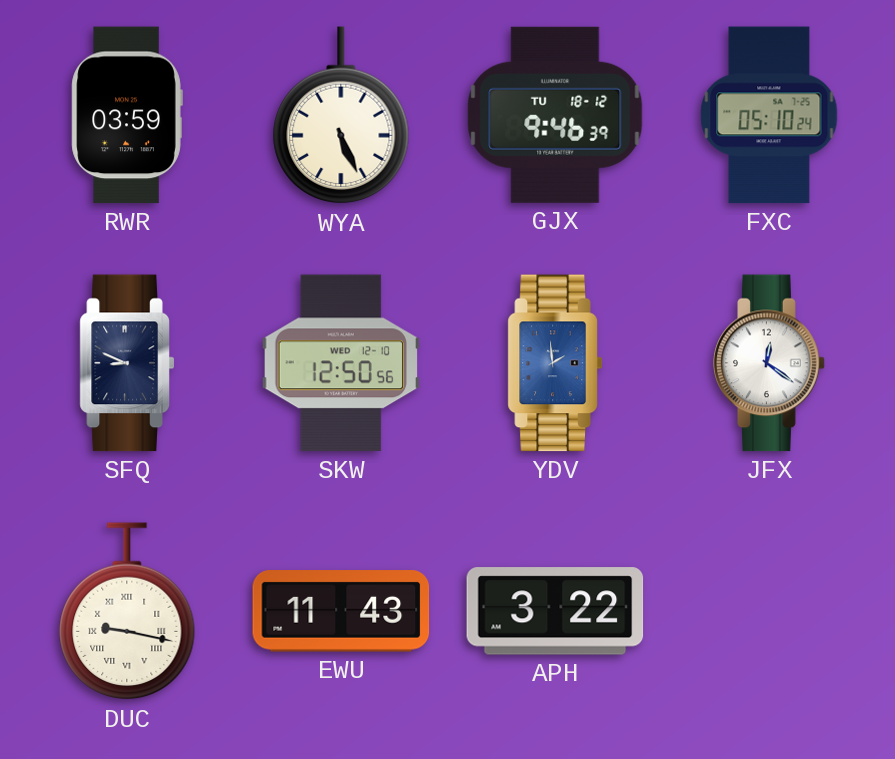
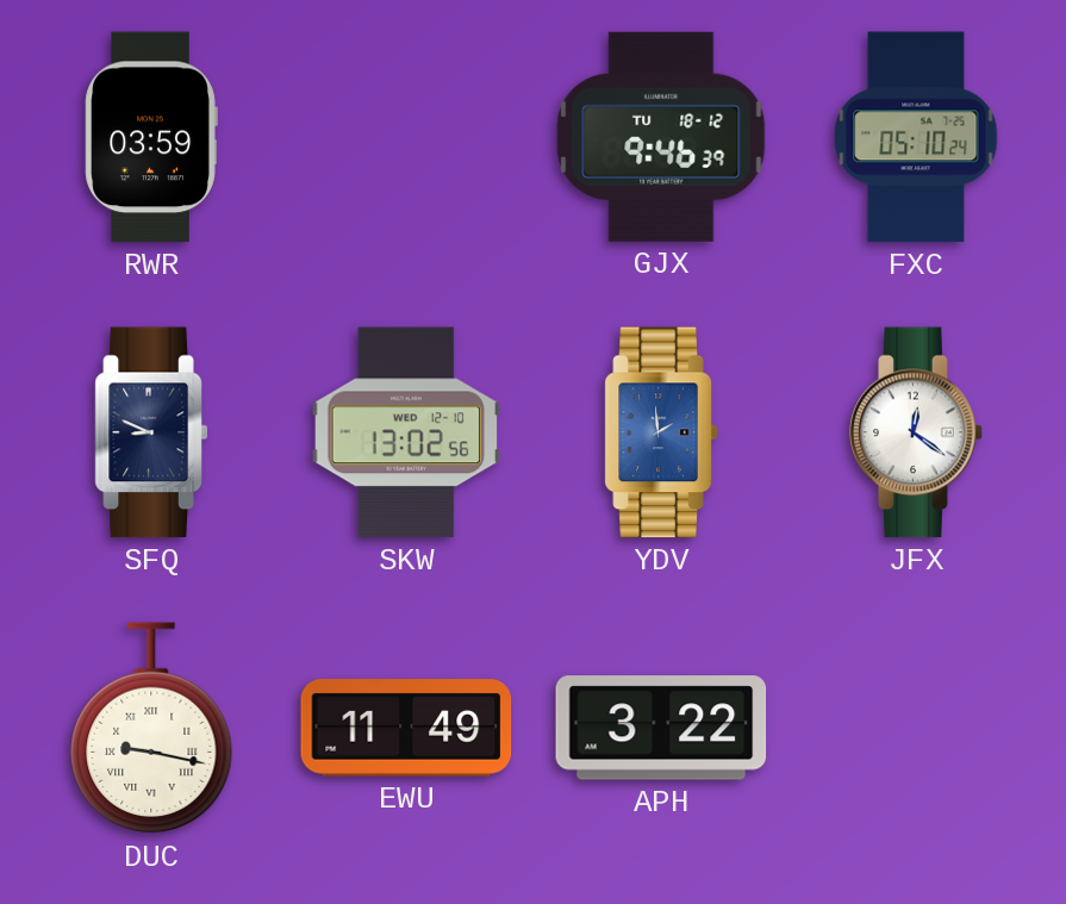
WYA: 5:26 -> none (341, 116)
SKW: 12:50 -> 13:02 (406, 432)
EWU: 11:43 -> 11:49 (406, 728)
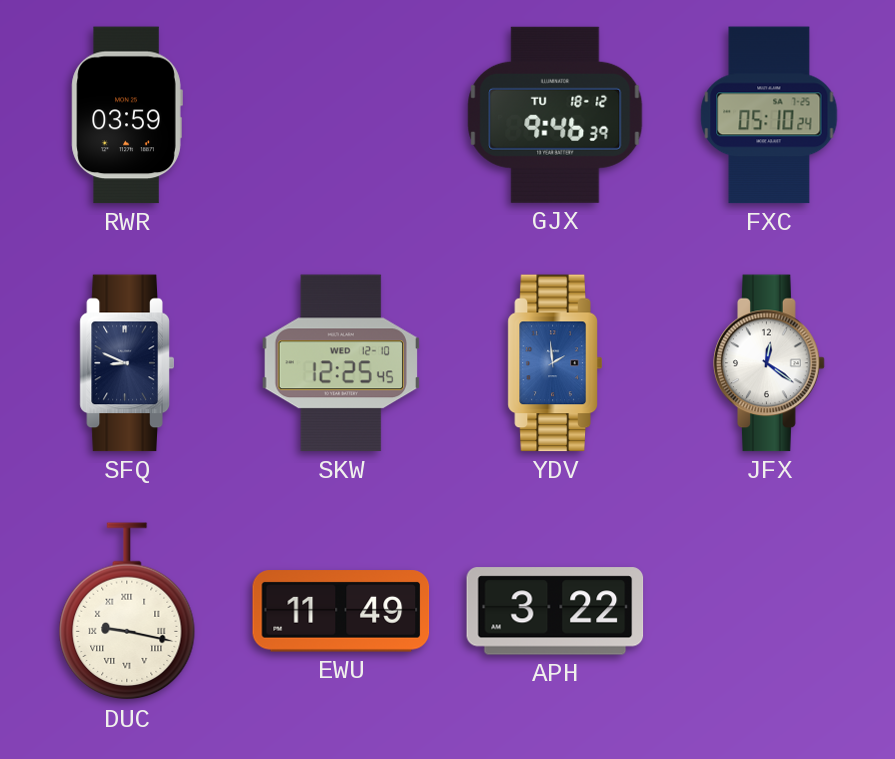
SKW: 13:02 -> 12:25 (341, 363)
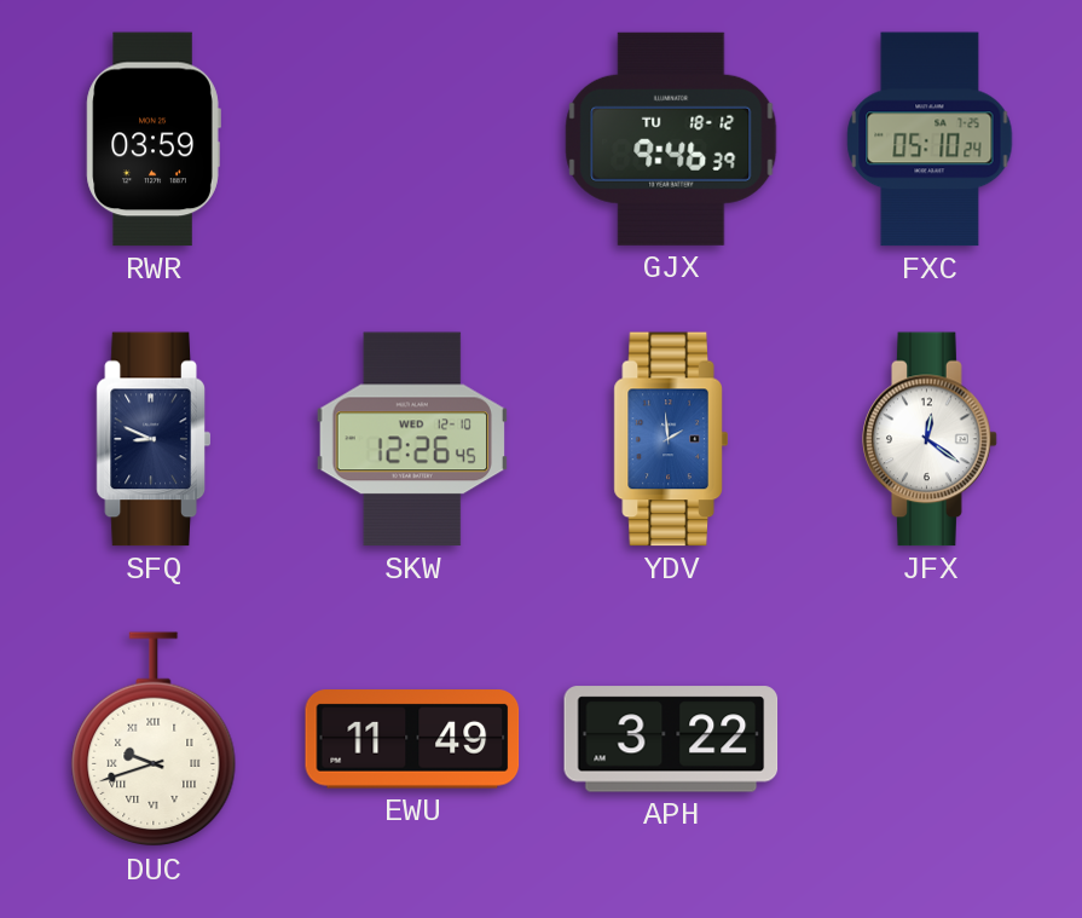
SKW: 12:25 -> 12:26 (412, 439)
DUC: 9:17 -> 9:42 (154, 740)
